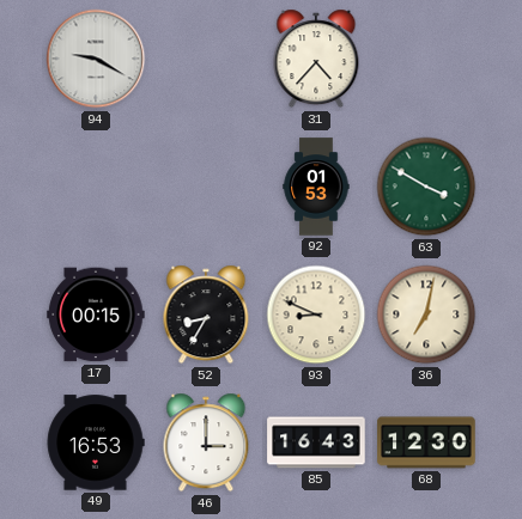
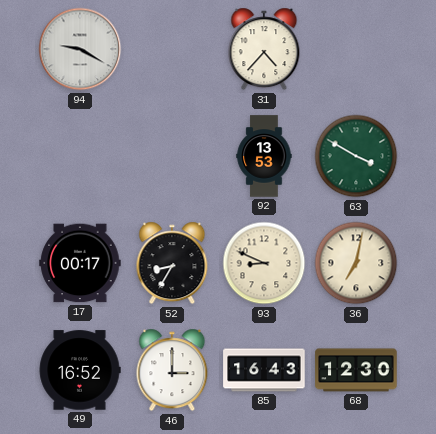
92: 01:53 -> 13:53 (264, 156)
17: 00:15 -> 00:17 (80, 263)
49: 16:53 -> 16:52 (80, 370)
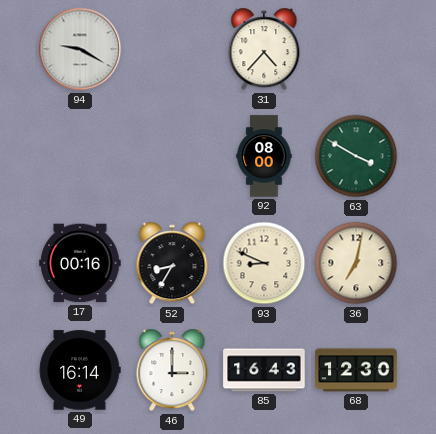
92: 13:53 -> 08:00 (264, 156)
17: 00:17 -> 00:16 (80, 263)
49: 16:52 -> 16:14 (80, 370)
